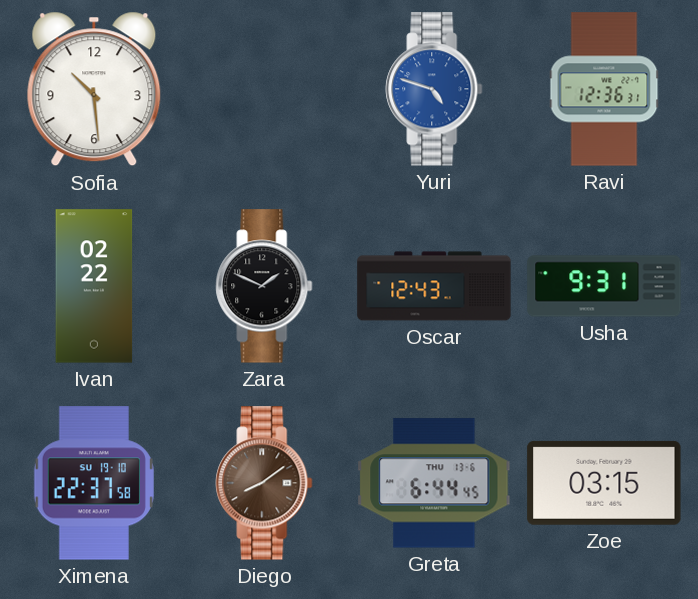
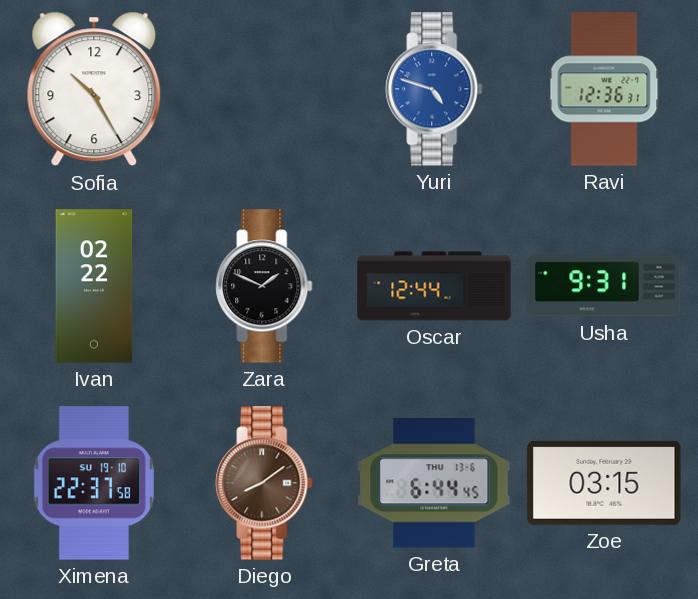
Sofia: 10:29 -> 10:25 (94, 89)
Oscar: 12:43 -> 12:44 (434, 286)
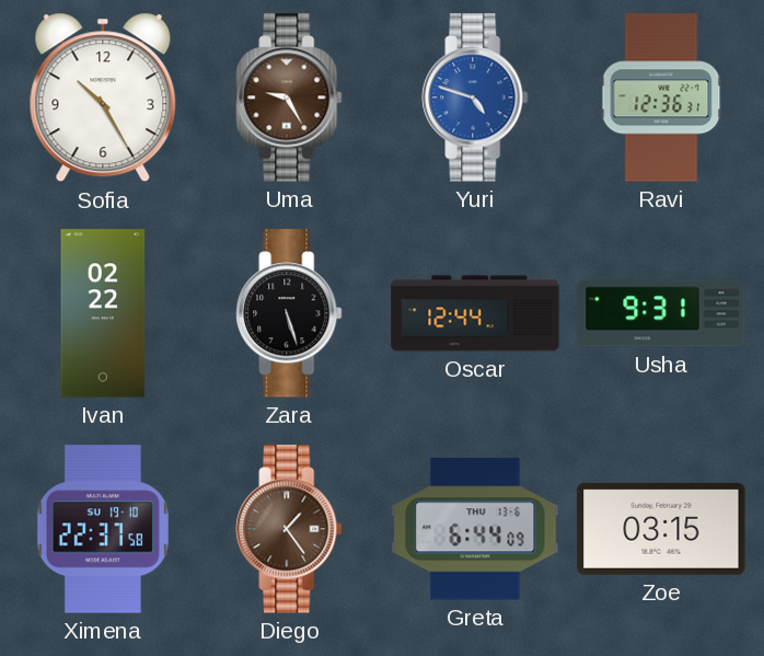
Uma: none -> 9:25 (289, 97)
Zara: 1:49 -> 5:27 (289, 313)
Diego: 8:09 -> 1:24 (289, 529)
Greta: 6:44:45 -> 6:44:09 (475, 529)
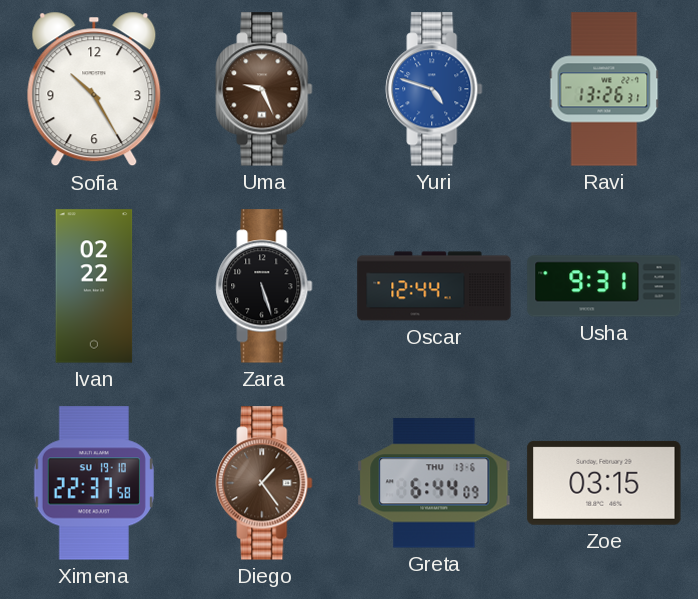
Uma: 9:25 -> 9:26 (264, 89)
Ravi: 12:36 -> 13:26 (604, 89)
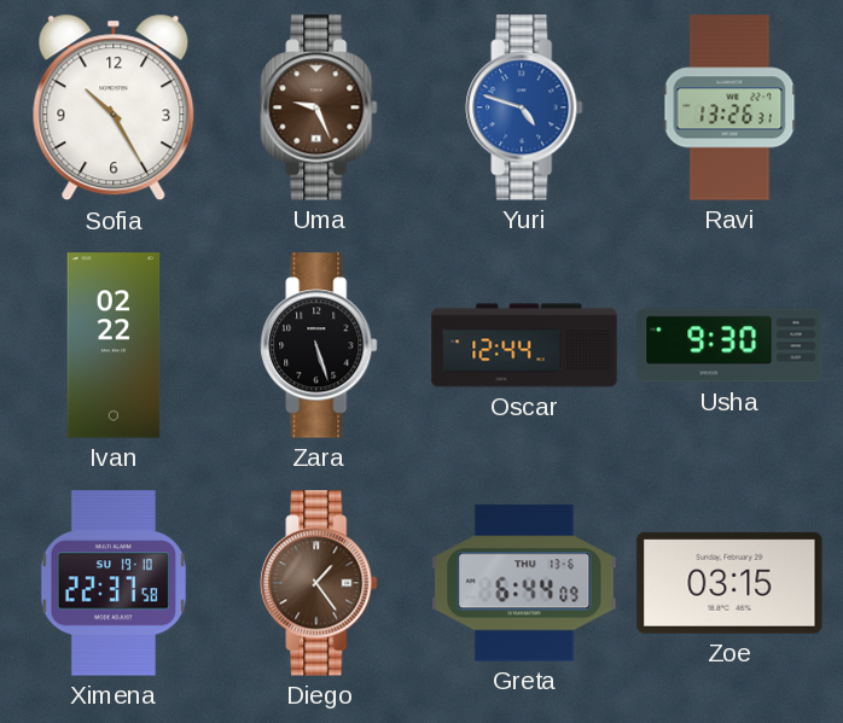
Usha: 9:31 -> 9:30 (729, 345)
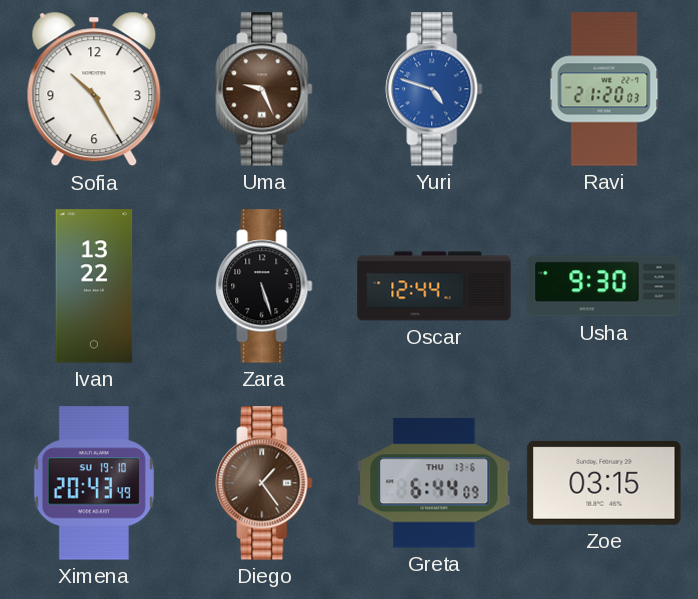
Ravi: 13:26 -> 21:20 (604, 89)
Ivan: 02:22 -> 13:22 (94, 286)
Ximena: 22:37 -> 20:43 (94, 483)
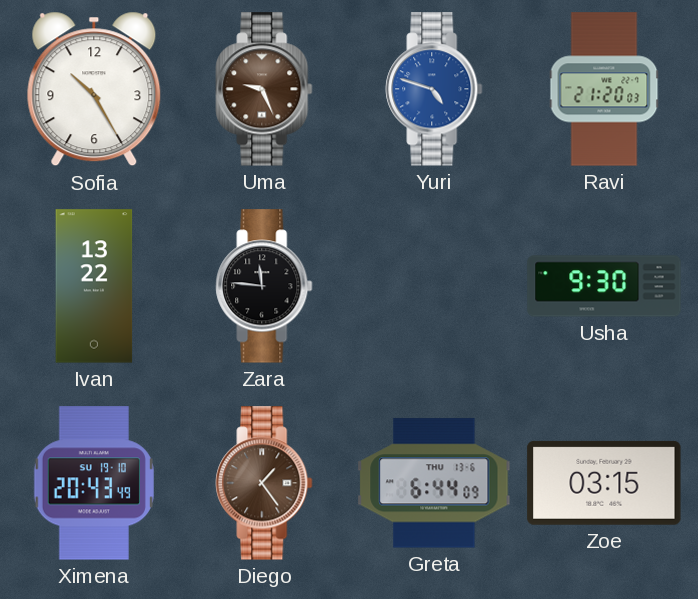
Zara: 5:27 -> 11:46 (264, 286)
Oscar: 12:44 -> none (434, 286)
